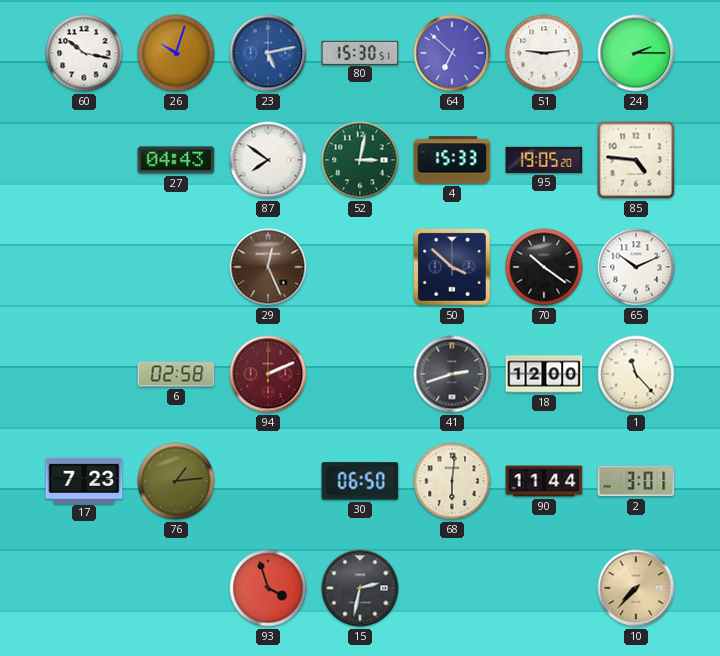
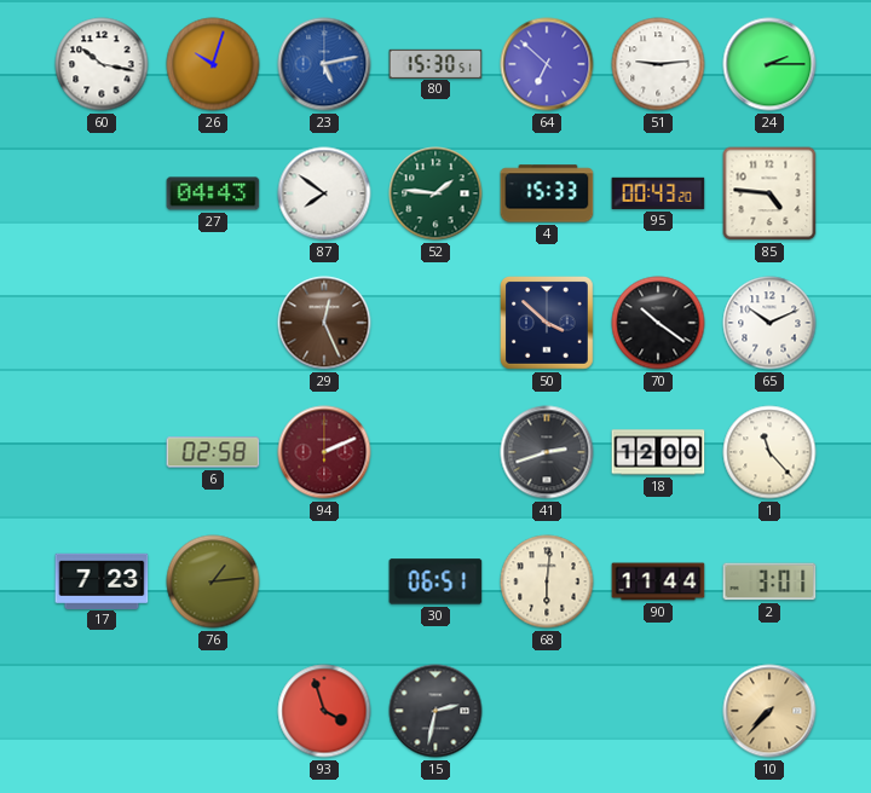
52: 3:02 -> 1:46 (435, 193)
95: 19:05 -> 00:43 (658, 193)
30: 06:50 -> 06:51 (435, 581)
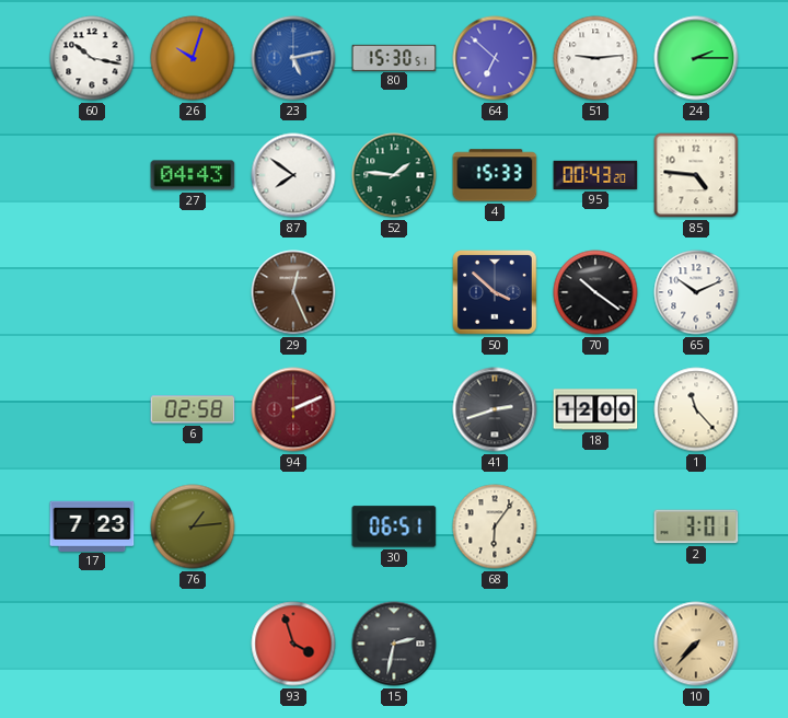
68: 6:01 -> 6:06 (495, 526)
90: 11:44 -> none (658, 581)
